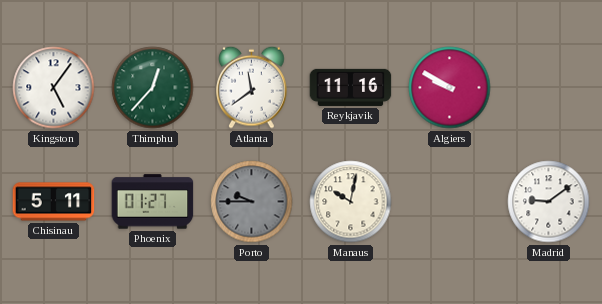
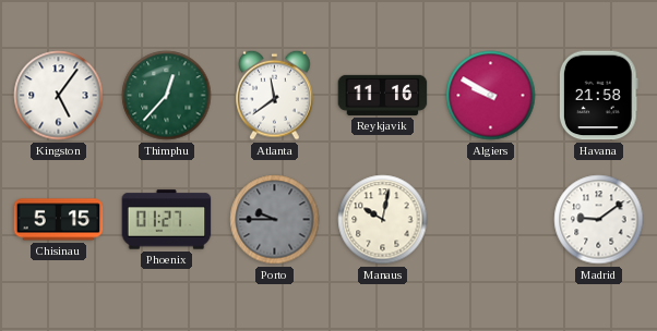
Havana: none -> 21:58 (598, 96)
Chisinau: 5:11 -> 5:15 (59, 220)
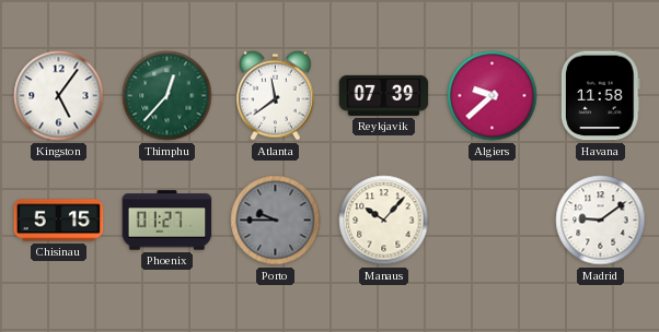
Reykjavik: 11:16 -> 07:39 (384, 95)
Algiers: 9:50 -> 9:38 (493, 96)
Havana: 21:58 -> 11:58 (600, 96)
Manaus: 10:02 -> 10:07 (384, 221)
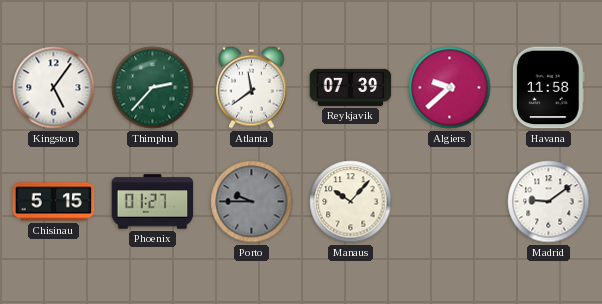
Thimphu: 12:37 -> 2:37 (153, 88)
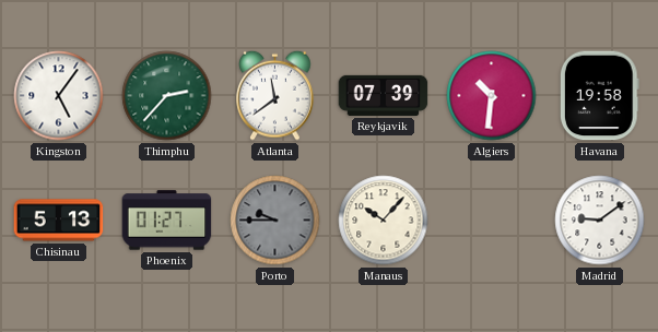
Algiers: 9:38 -> 10:31 (492, 96)
Havana: 11:58 -> 19:58 (599, 96)
Chisinau: 5:15 -> 5:13 (59, 221)
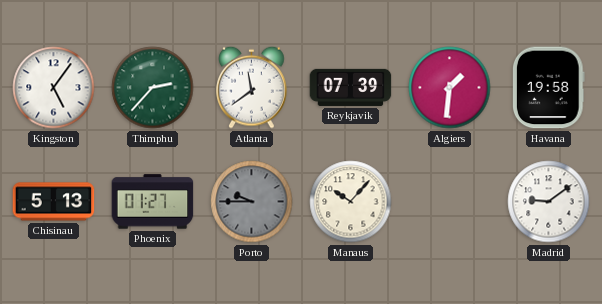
Algiers: 10:31 -> 1:31 (450, 88)
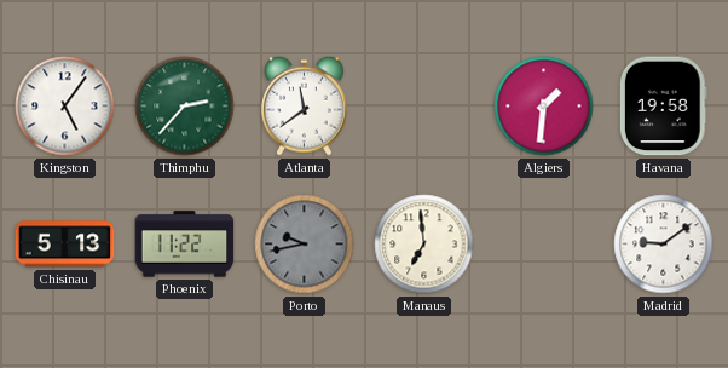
Reykjavik: 07:39 -> none (351, 87)
Phoenix: 01:27 -> 11:22 (185, 245)
Porto: 9:45 -> 9:43 (305, 245)
Manaus: 10:07 -> 6:59 (424, 245)
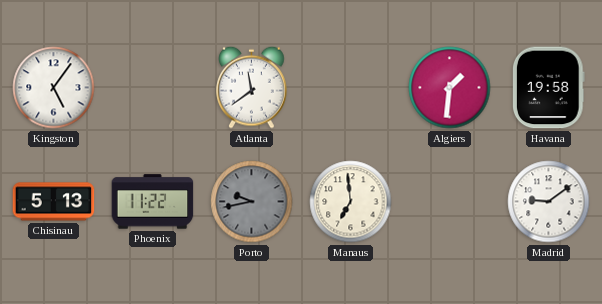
Thimphu: 2:37 -> none (185, 107)
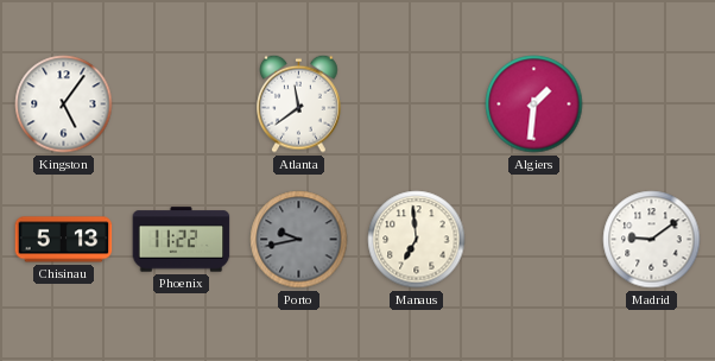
Havana: 19:58 -> none (548, 88)
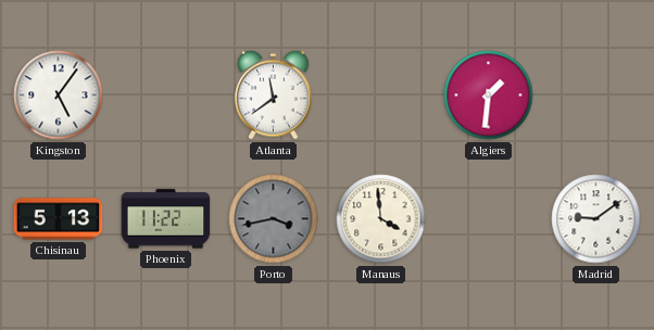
Porto: 9:43 -> 3:43 (274, 219)
Manaus: 6:59 -> 3:59 (381, 219)
